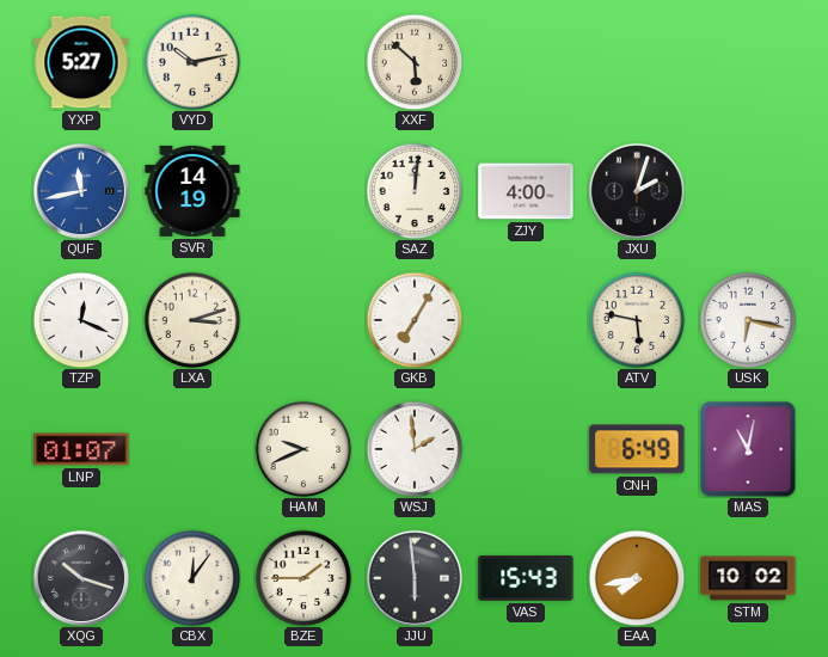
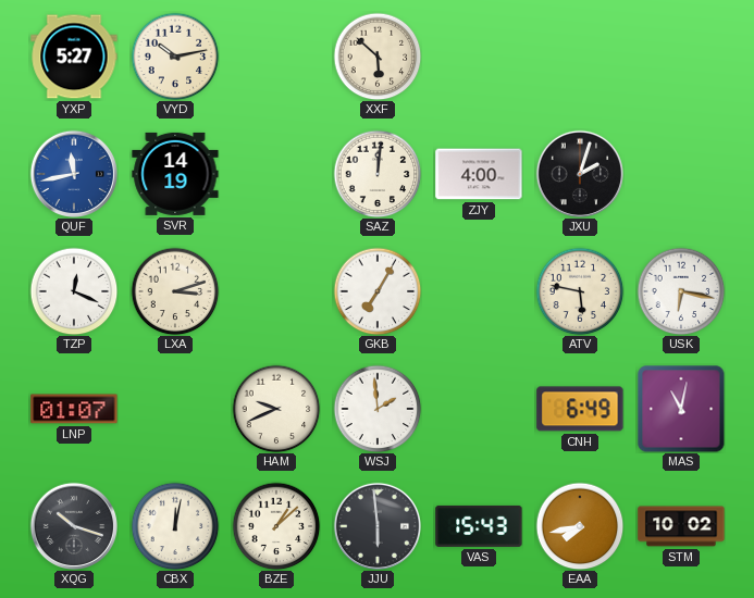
CBX: 12:06 -> 12:02 (175, 526)
BZE: 1:45 -> 1:08 (276, 526)
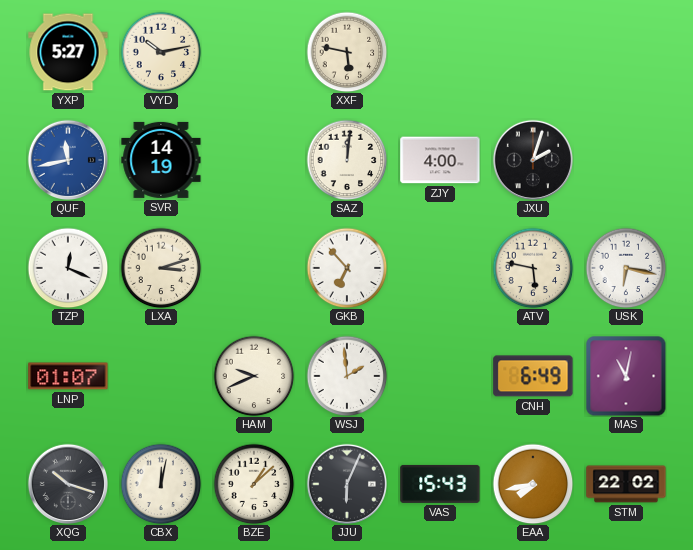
XXF: 5:52 -> 5:47 (347, 52)
GKB: 7:05 -> 6:53 (347, 268)
JJU: 5:59 -> 6:04 (346, 483)
STM: 10:02 -> 22:02 (626, 484)
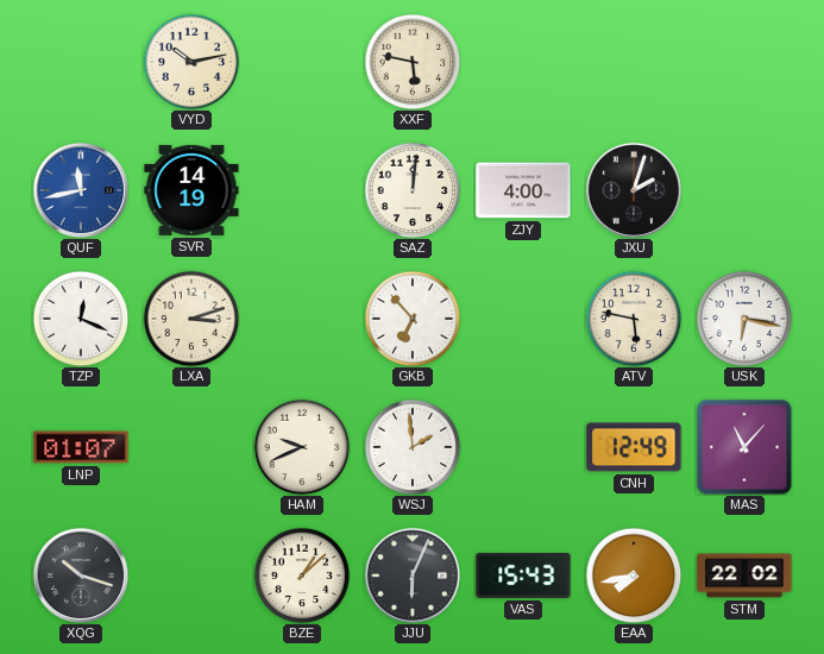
YXP: 5:27 -> none (68, 52)
CNH: 6:49 -> 12:49 (634, 447)
MAS: 11:02 -> 11:07 (744, 447)
CBX: 12:02 -> none (161, 484)
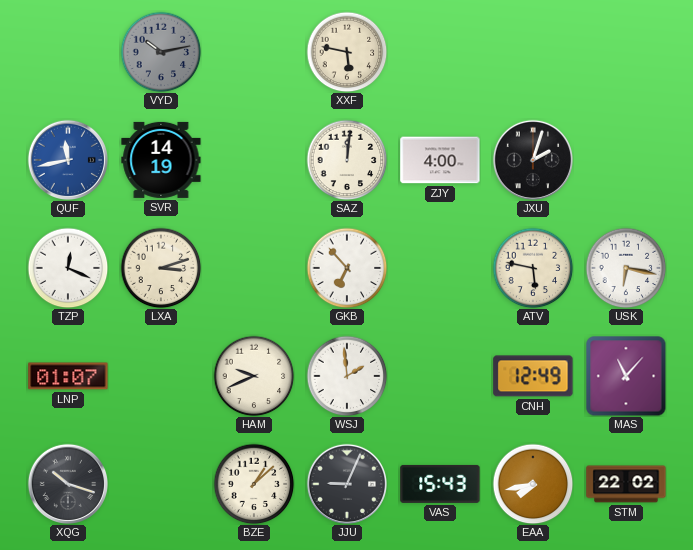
VYD dial: cream -> grey (161, 52)
JJU: 6:04 -> 9:04 (346, 483)
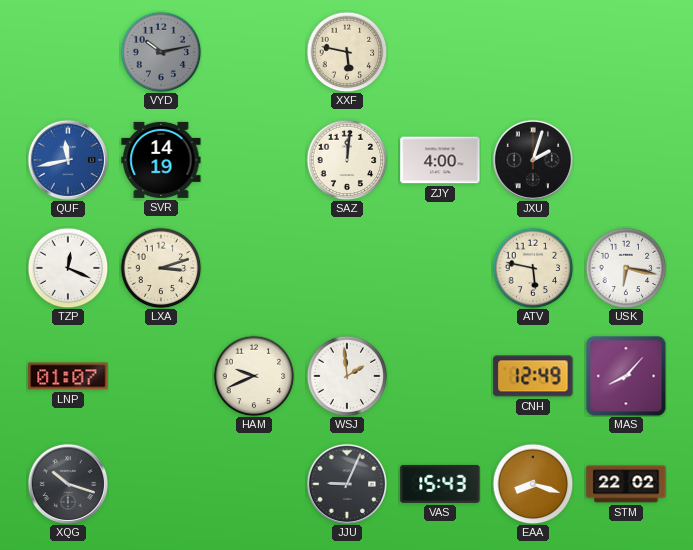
GKB: 6:53 -> none (347, 268)
MAS: 11:07 -> 8:07 (626, 376)
BZE: 1:08 -> none (254, 484)
EAA: 7:43 -> 8:18 (533, 484)
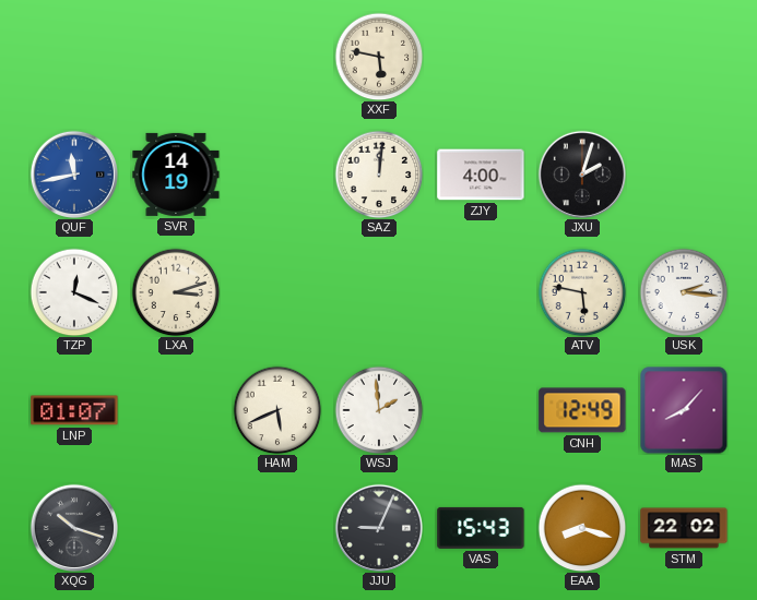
VYD: 10:13 -> none (161, 52)
USK: 6:17 -> 2:16 (684, 292)
HAM: 9:41 -> 5:41 (277, 410)
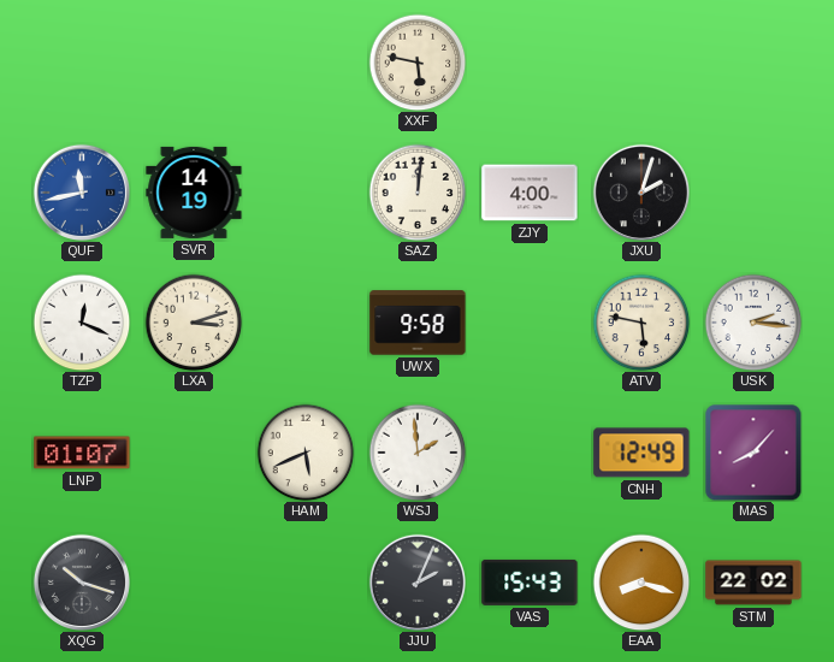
UWX: none -> 9:58 (418, 323)
JJU: 9:04 -> 2:04 (416, 581)
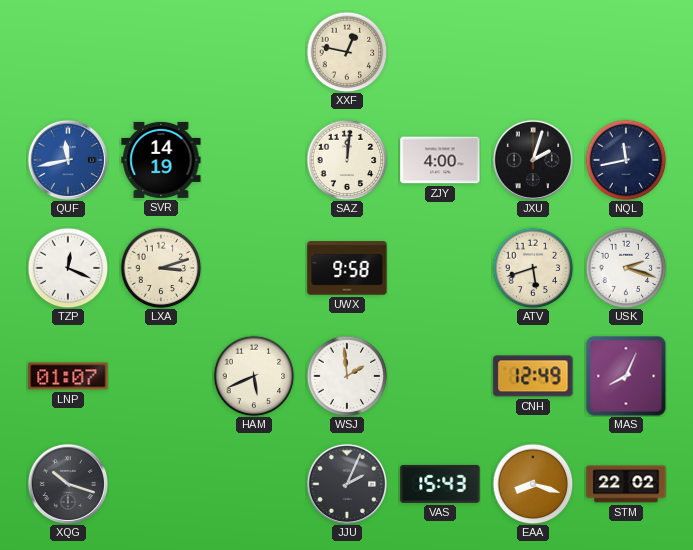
XXF: 5:47 -> 12:47 (347, 52)
NQL: none -> 11:43 (626, 160)
ATV: 5:47 -> 5:42 (533, 268)
USK: 2:16 -> 2:18 (626, 268)
MAS: 8:07 -> 8:04 (626, 376)
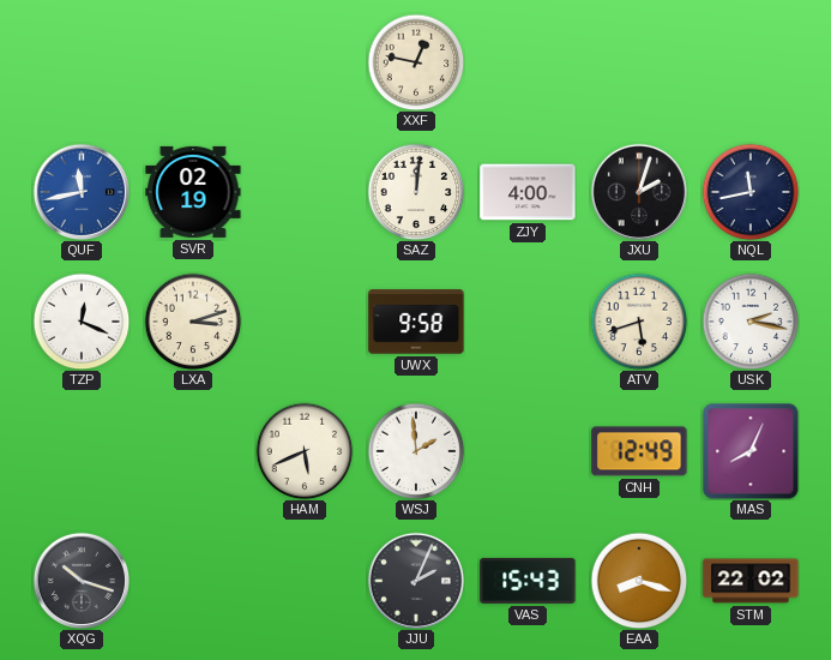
SVR: 14:19 -> 02:19 (193, 192)
USK: 2:18 -> 2:17 (751, 322)
LNP: 01:07 -> none (68, 376)
